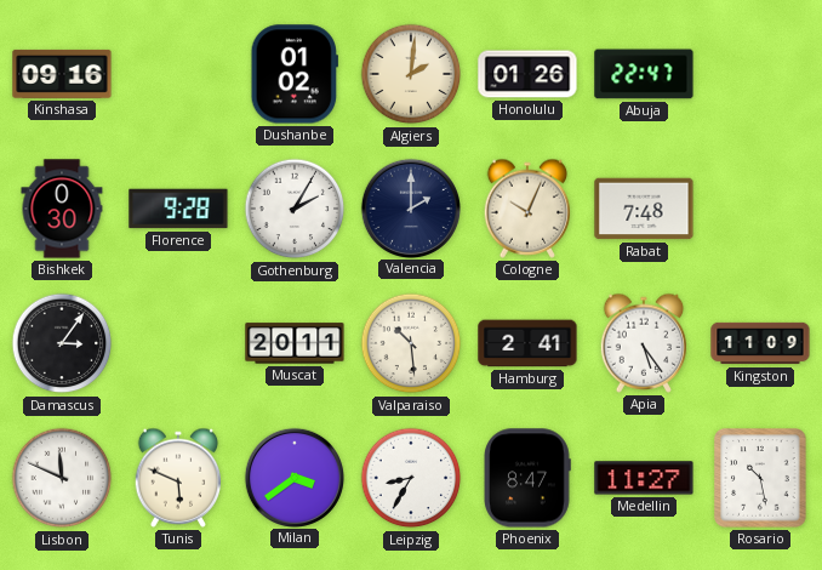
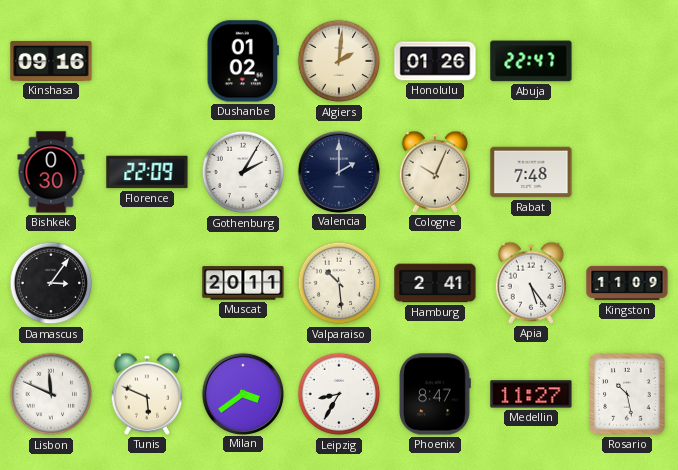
Florence: 9:28 -> 22:09 (147, 172)
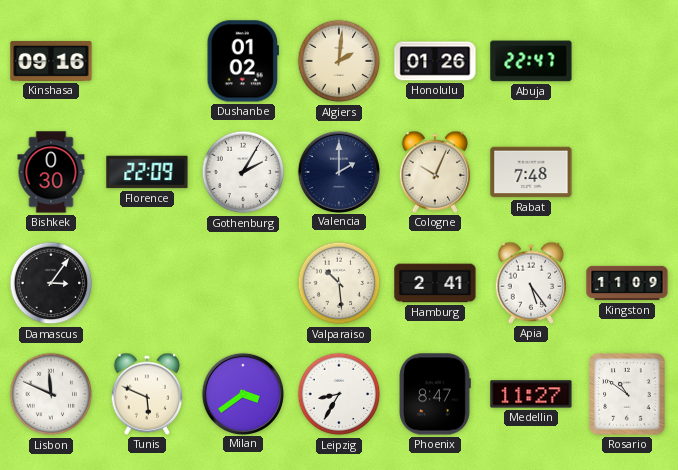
Muscat: 20:11 -> none (243, 283)
Rosario: 10:28 -> 10:51 (627, 394)
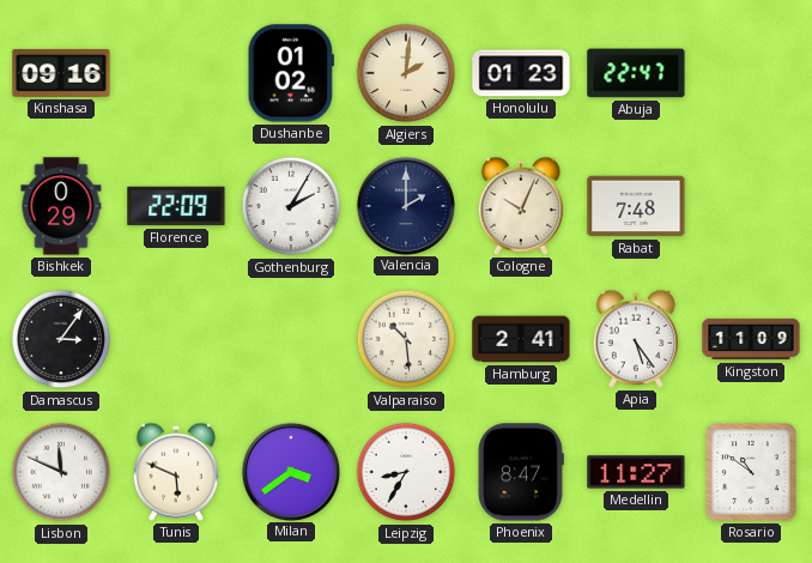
Honolulu: 01:26 -> 01:23 (521, 73)
Bishkek: 0:30 -> 0:29 (61, 206)
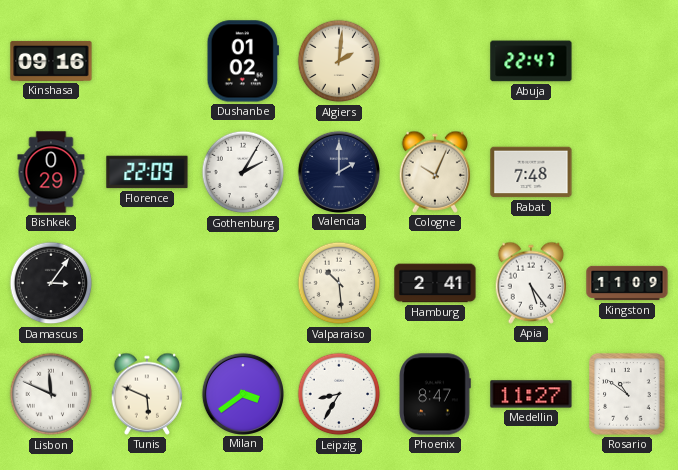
Honolulu: 01:23 -> none (521, 73)
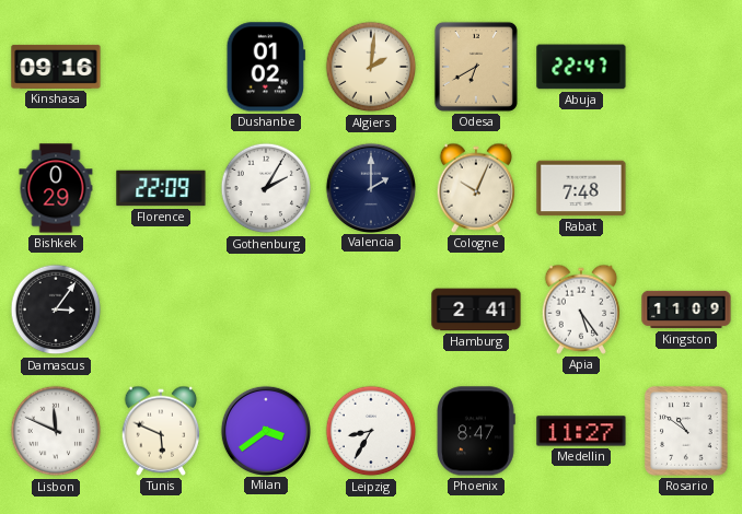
Odesa: none -> 6:40 (476, 67)
Valparaiso: 10:29 -> none (339, 283)
